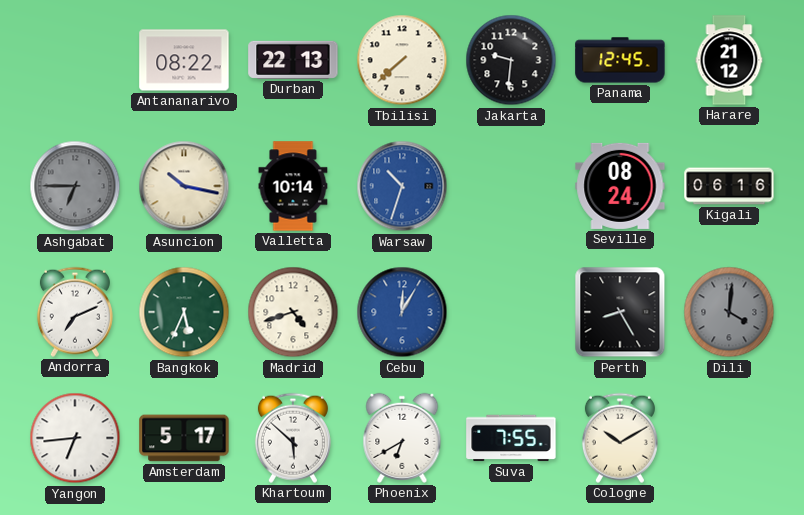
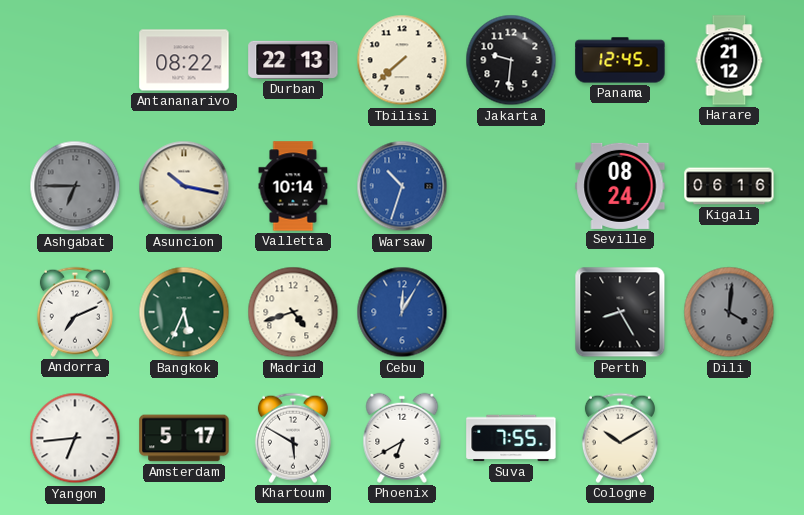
Khartoum: 5:52 -> 5:50 (293, 438)
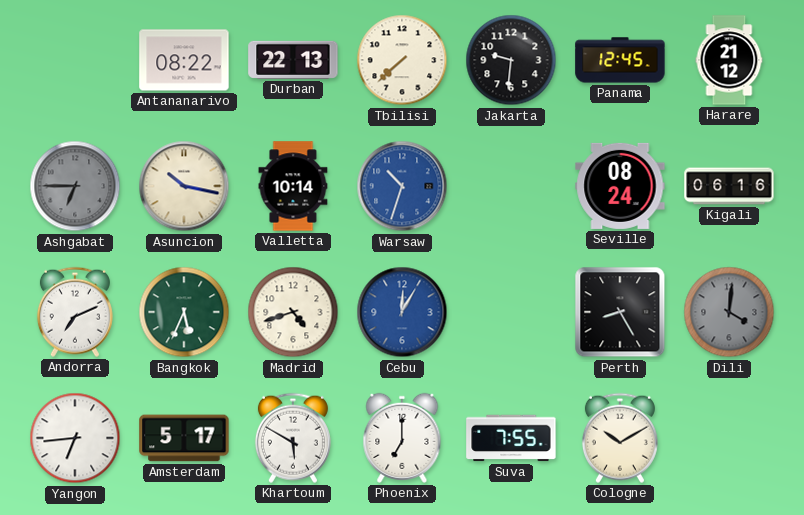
Phoenix: 6:40 -> 7:00 (402, 438)
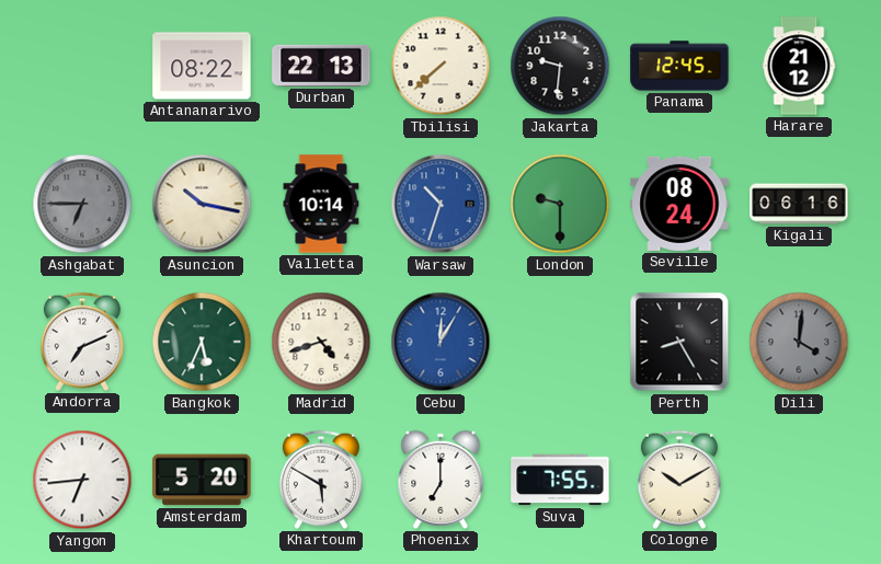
London: none -> 9:30 (560, 204)
Amsterdam: 5:17 -> 5:20 (202, 480)
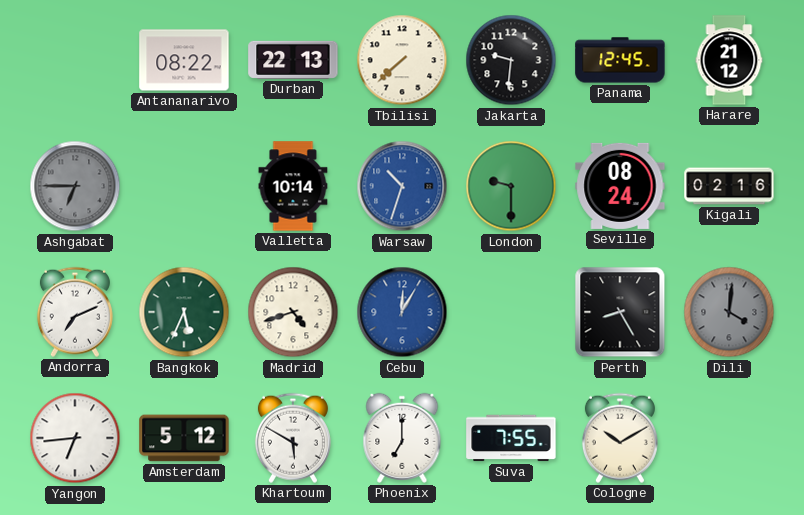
Asuncion: 10:17 -> none (202, 204)
Kigali: 06:16 -> 02:16 (729, 186)
Amsterdam: 5:20 -> 5:12 (184, 438)
